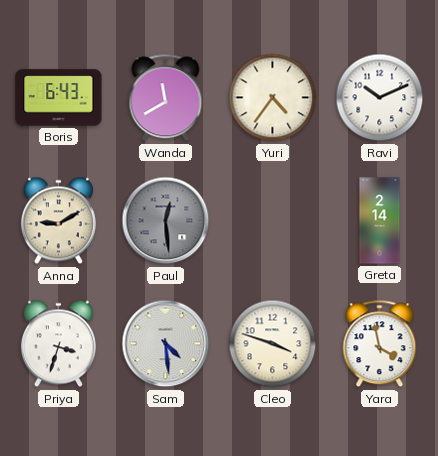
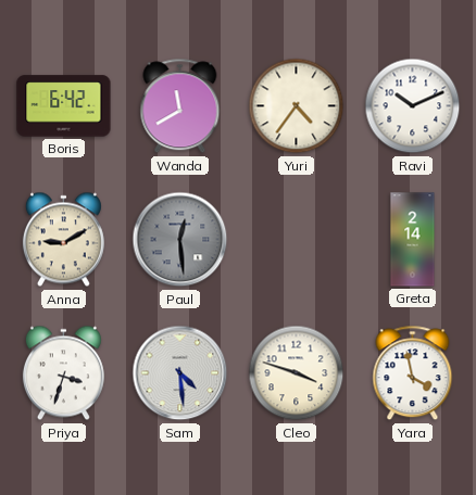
Boris: 6:43 -> 6:42 (64, 106)
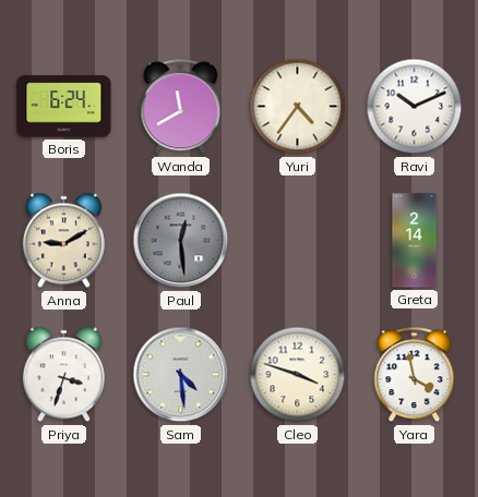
Boris: 6:42 -> 6:24 (64, 107)
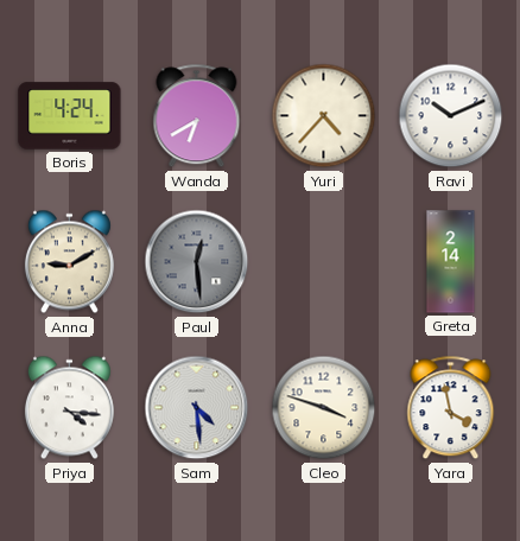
Boris: 6:24 -> 4:24 (70, 116)
Wanda: 11:40 -> 6:40 (197, 116)
Yuri: 4:36 -> 4:37 (324, 116)
Priya: 3:33 -> 4:16 (69, 408)
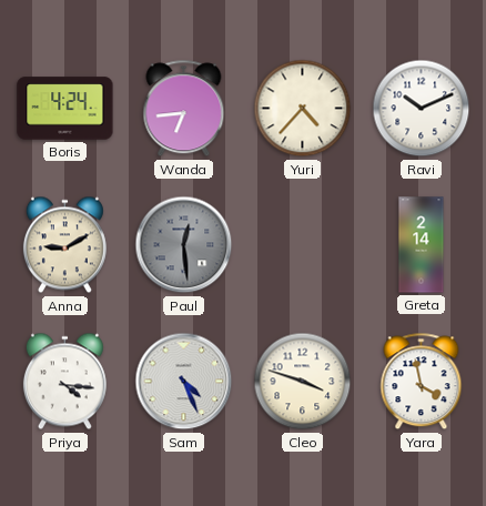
Wanda: 6:40 -> 6:44 (184, 109)
Sam: 4:29 -> 4:26 (184, 382)
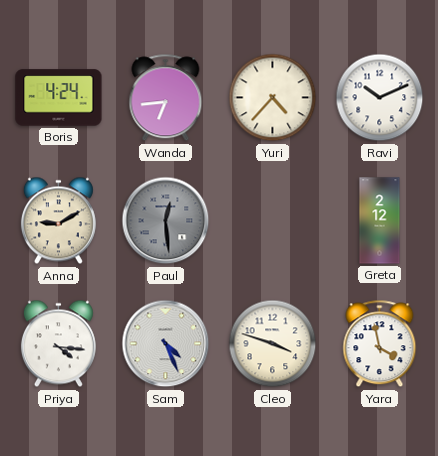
Greta: 2:14 -> 2:12 (380, 221)
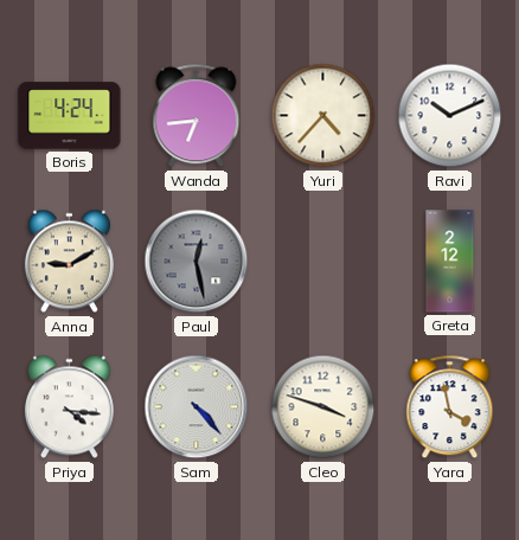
Paul: 12:29 -> 12:28 (197, 262)
Sam: 4:26 -> 4:23 (197, 407)
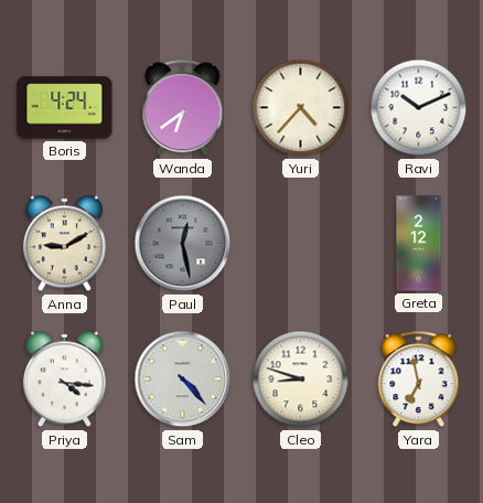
Wanda: 6:44 -> 6:39 (183, 108)
Cleo: 3:48 -> 8:48 (301, 379)
Yara: 3:58 -> 6:58 (419, 379)
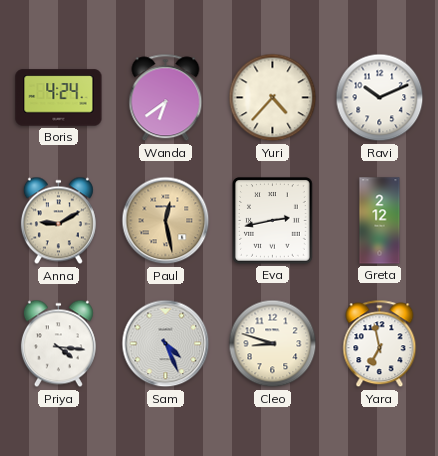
Paul dial: grey -> champagne (166, 221)
Eva: none -> 2:43 (273, 221)
Sam: 4:23 -> 4:26 (166, 344)
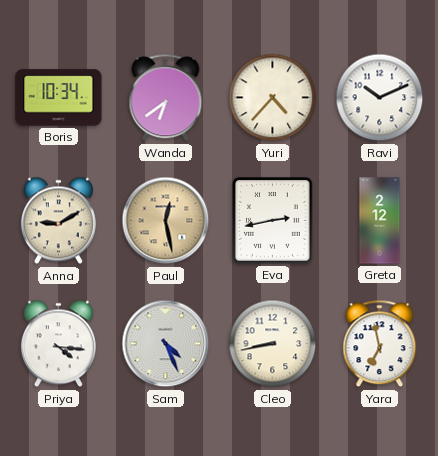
Boris: 4:24 -> 10:34 (59, 98)
Cleo: 8:48 -> 8:43 (273, 344)
